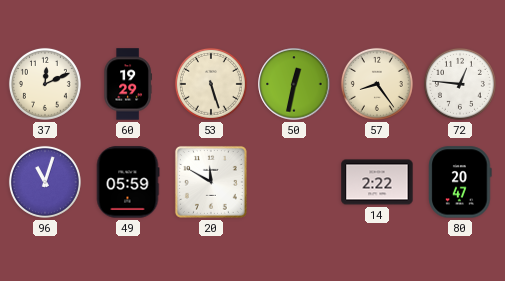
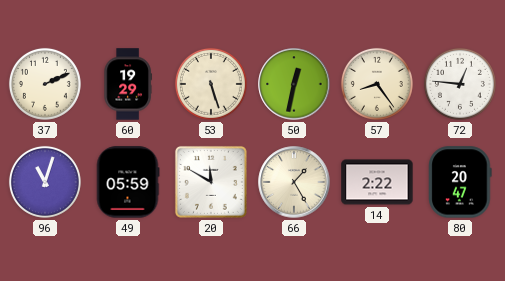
37: 12:11 -> 2:11 (45, 84)
66: none -> 1:25 (294, 182)
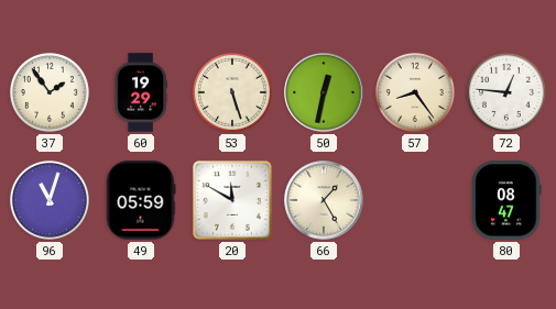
37: 2:11 -> 1:54 (50, 92)
14: 2:22 -> none (377, 182)
80: 20:47 -> 08:47 (506, 200)
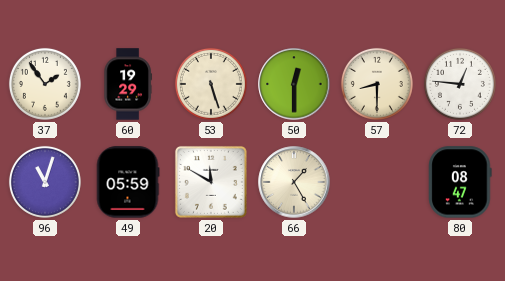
50: 12:32 -> 12:30 (294, 84)
57: 8:24 -> 8:30 (377, 84)
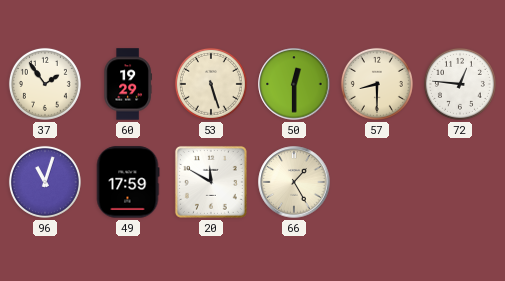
49: 05:59 -> 17:59 (128, 182)
80: 08:47 -> none (460, 182)
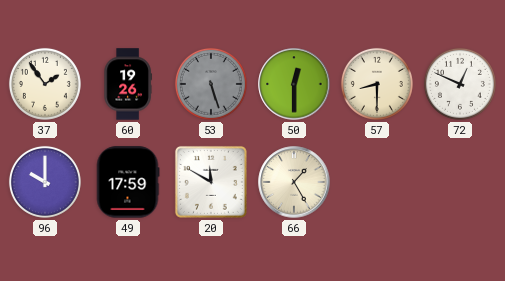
60: 19:29 -> 19:26 (128, 84)
53 dial: cream -> grey (211, 84)
72: 12:46 -> 12:49 (460, 84)
96: 11:03 -> 10:00 (45, 182)
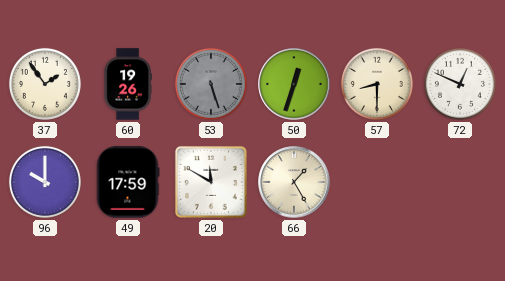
50: 12:30 -> 12:33 (294, 84)
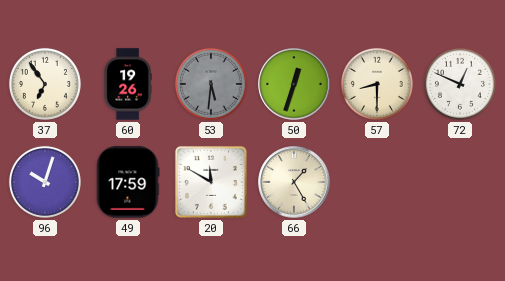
37: 1:54 -> 6:54 (45, 84)
53: 5:27 -> 5:31 (211, 84)
96: 10:00 -> 10:03 (45, 182)
